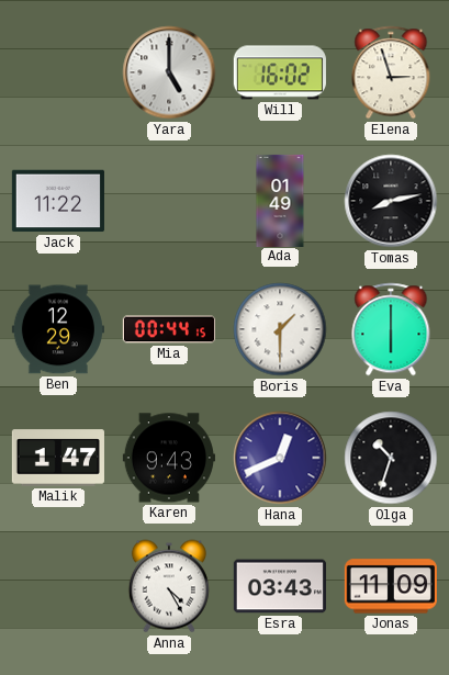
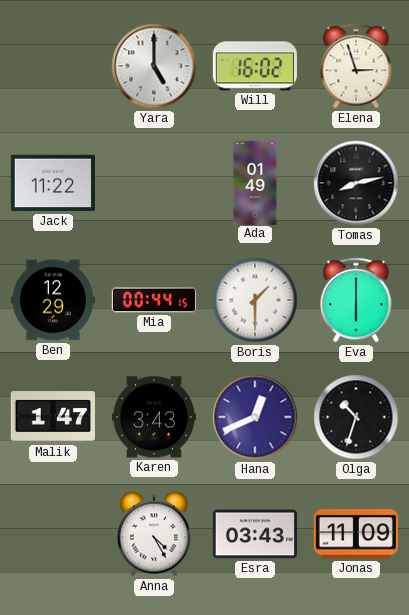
Karen: 9:43 -> 3:43 (154, 417)
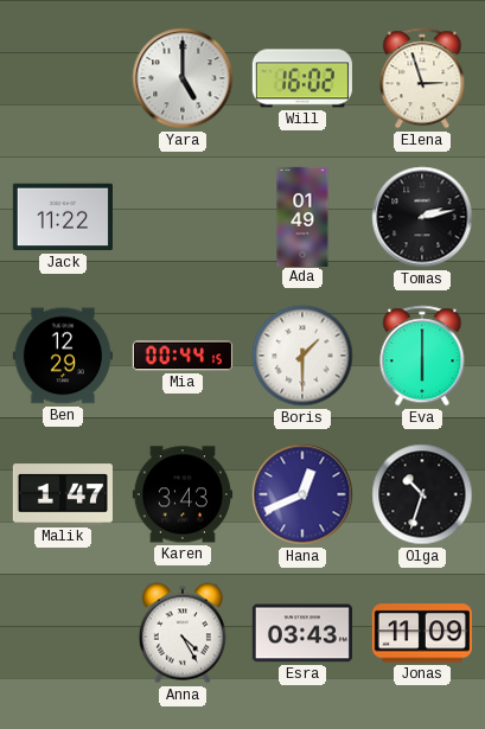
Tomas: 8:13 -> 2:13 (422, 217)
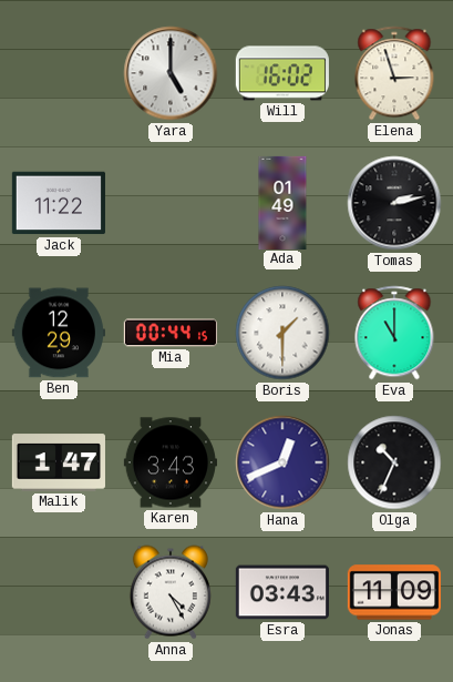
Eva: 6:00 -> 11:00 (394, 333)
Olga: 10:33 -> 10:34 (394, 462)
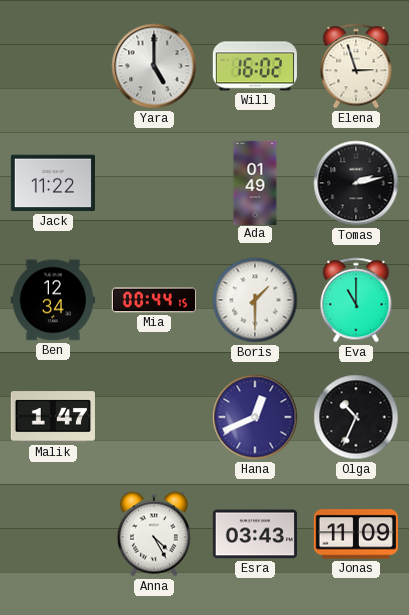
Ben: 12:29 -> 12:34 (53, 300)
Karen: 3:43 -> none (171, 462)
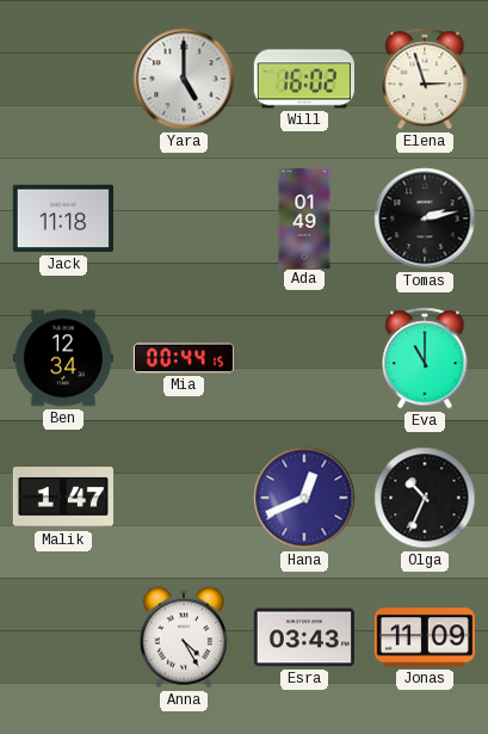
Jack: 11:22 -> 11:18 (63, 218)
Boris: 1:30 -> none (255, 300)
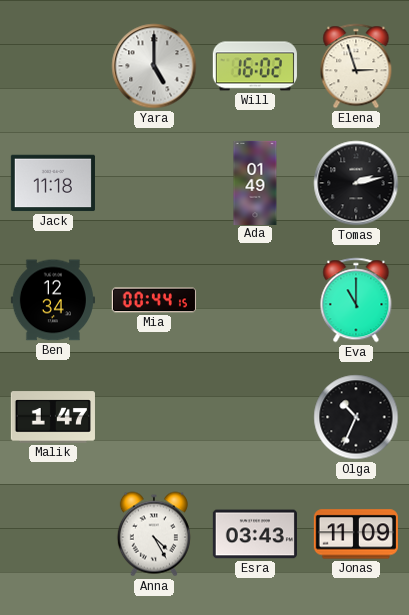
Hana: 12:41 -> none (304, 498)
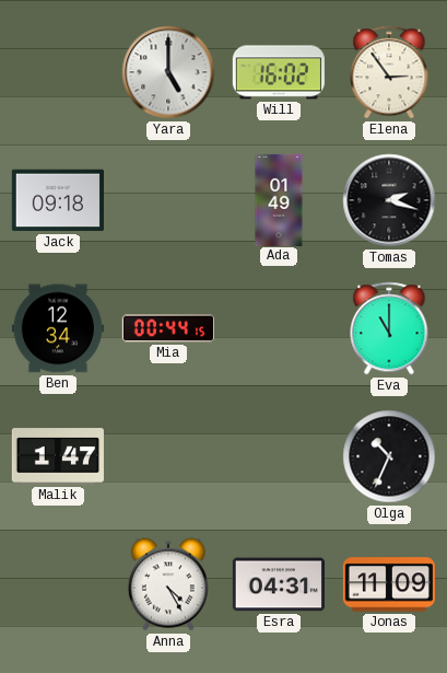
Elena: 2:57 -> 2:54 (389, 72)
Jack: 11:18 -> 09:18 (58, 200)
Tomas: 2:13 -> 2:18 (389, 200)
Esra: 03:43 -> 04:31 (279, 584)
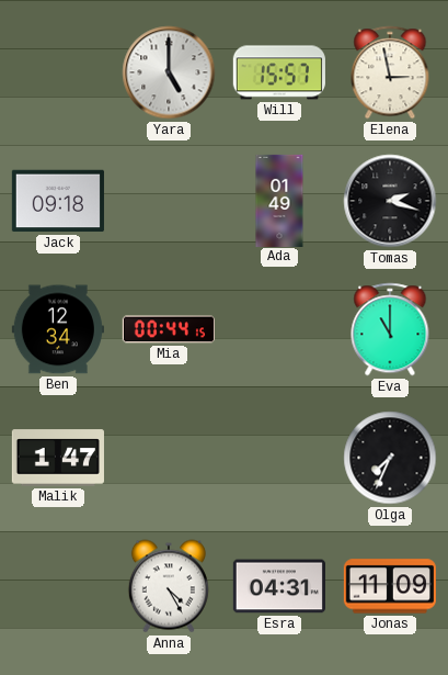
Will: 16:02 -> 15:57 (279, 72)
Elena: 2:54 -> 2:58 (390, 72)
Olga: 10:34 -> 7:34 (390, 458)
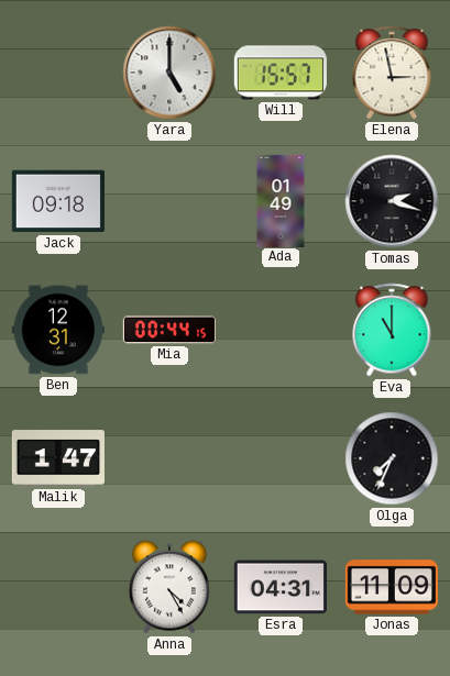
Ben: 12:34 -> 12:31 (58, 330)
